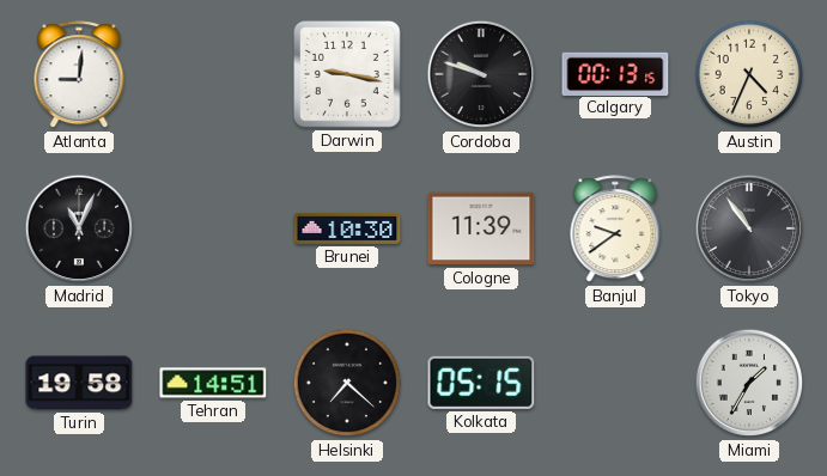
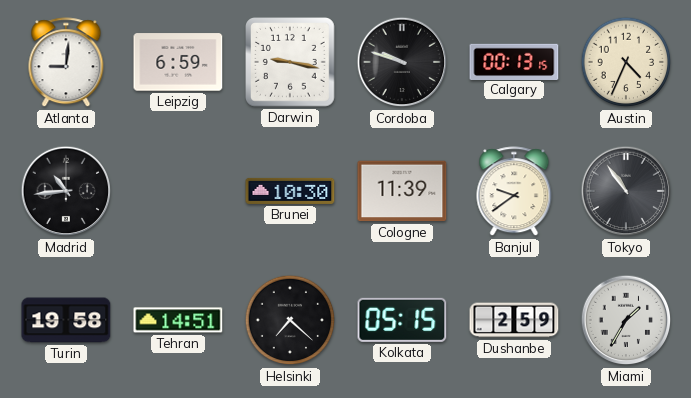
Leipzig: none -> 6:59 (178, 62)
Madrid: 11:04 -> 10:44 (66, 191)
Dushanbe: none -> 2:59 (514, 320)
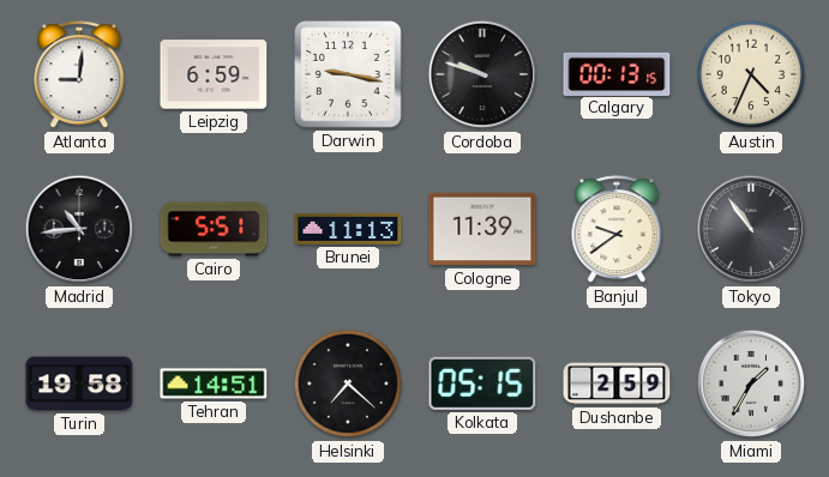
Cairo: none -> 5:51 (214, 229)
Brunei: 10:30 -> 11:13 (348, 229)
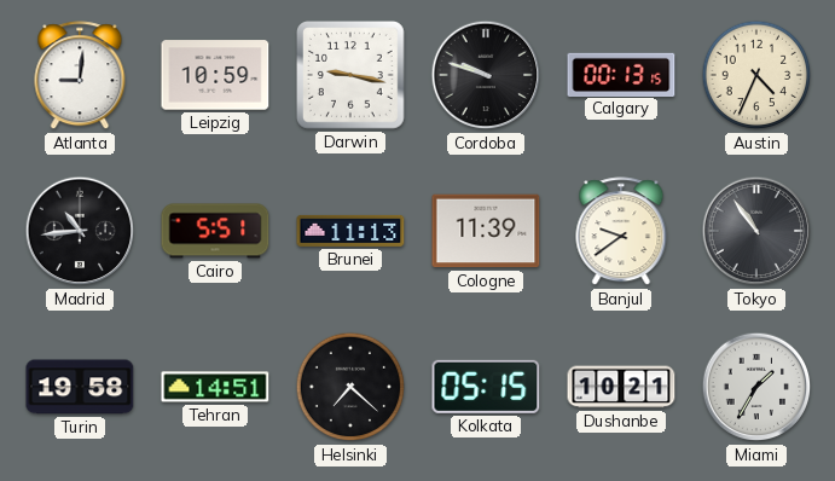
Leipzig: 6:59 -> 10:59 (215, 75)
Dushanbe: 2:59 -> 10:21 (621, 387)
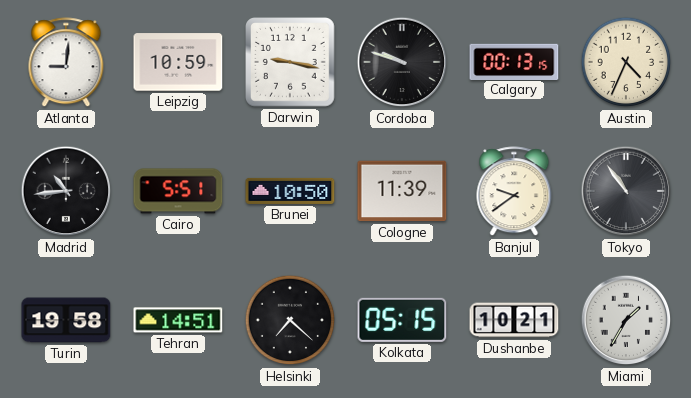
Brunei: 11:13 -> 10:50 (290, 191)
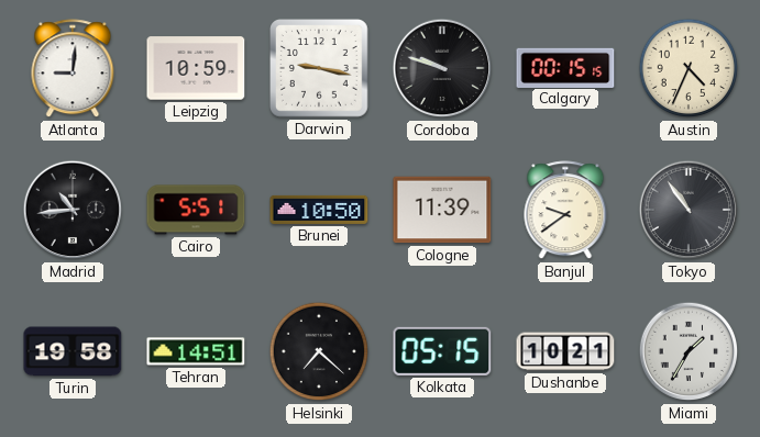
Calgary: 00:13 -> 00:15 (565, 67)
